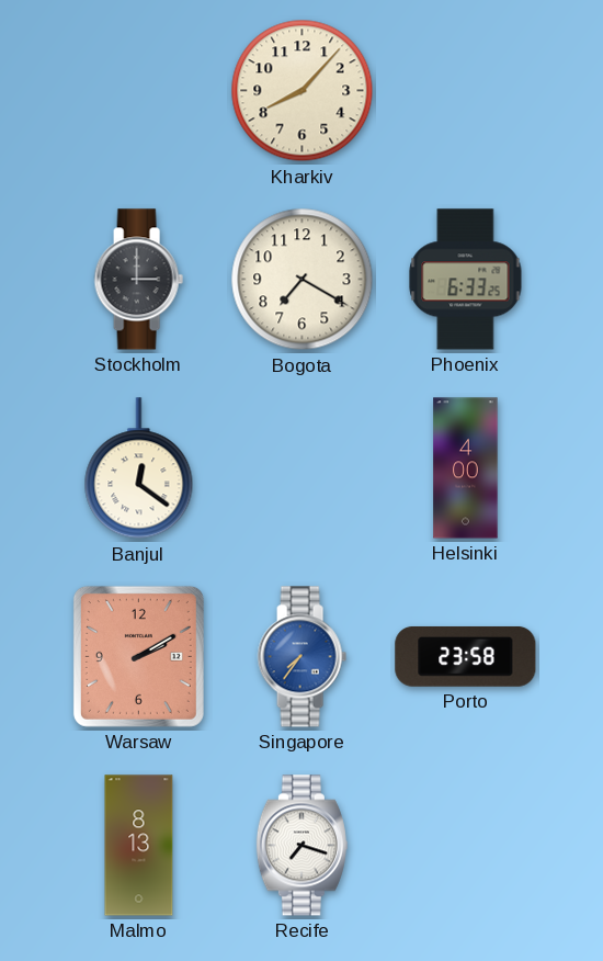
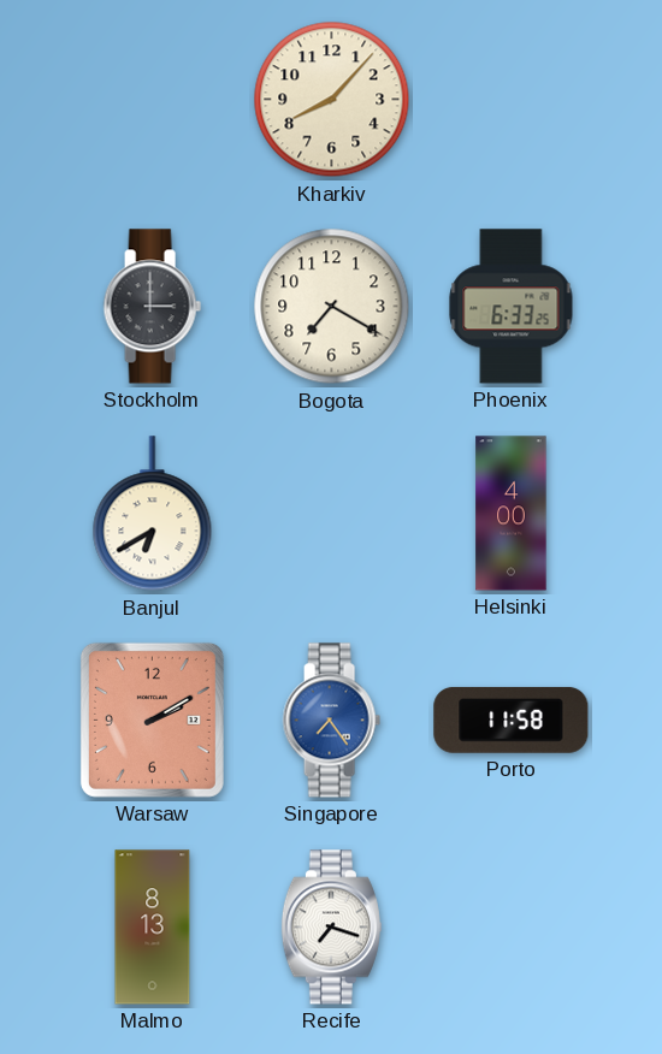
Banjul: 12:21 -> 6:40 (153, 514)
Singapore: 7:36 -> 7:24 (331, 721)
Porto: 23:58 -> 11:58 (512, 720)
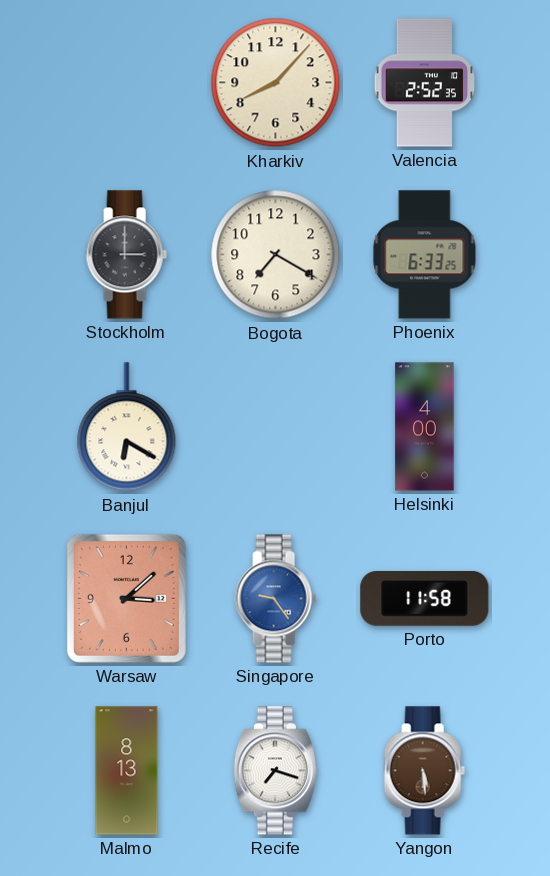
Valencia: none -> 2:52 (425, 83)
Banjul: 6:40 -> 6:20 (127, 427)
Warsaw: 2:10 -> 3:08 (126, 598)
Singapore: 7:24 -> 9:24 (275, 599)
Yangon: none -> 5:29 (424, 771)
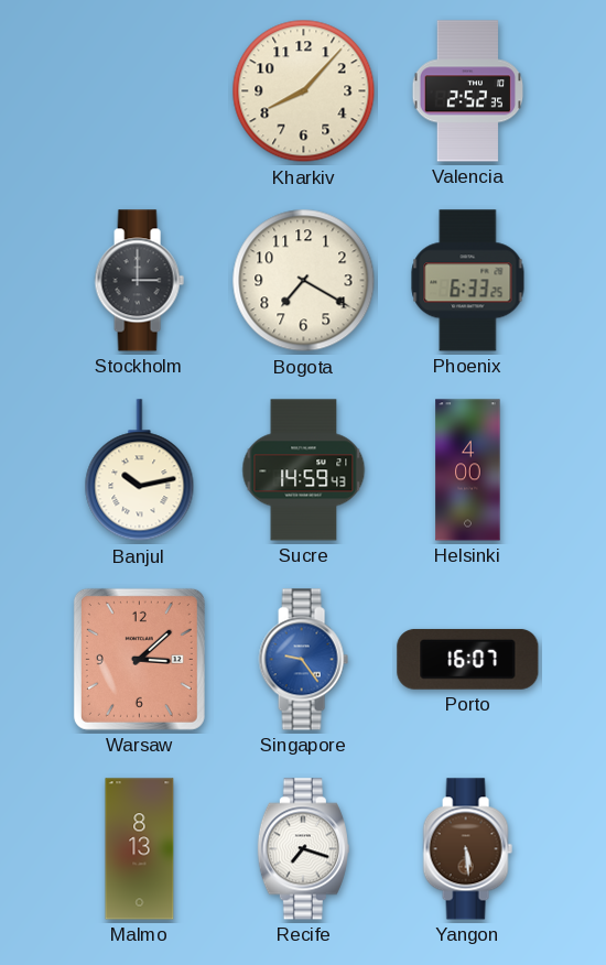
Banjul: 6:20 -> 10:13 (140, 470)
Sucre: none -> 14:59 (304, 470)
Porto: 11:58 -> 16:07 (468, 659)
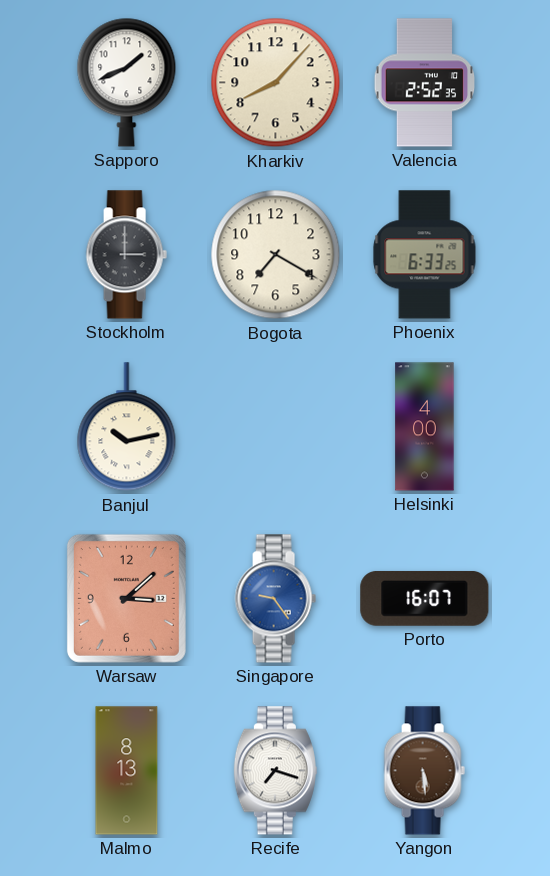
Sapporo: none -> 1:41 (127, 82)
Sucre: 14:59 -> none (304, 470)
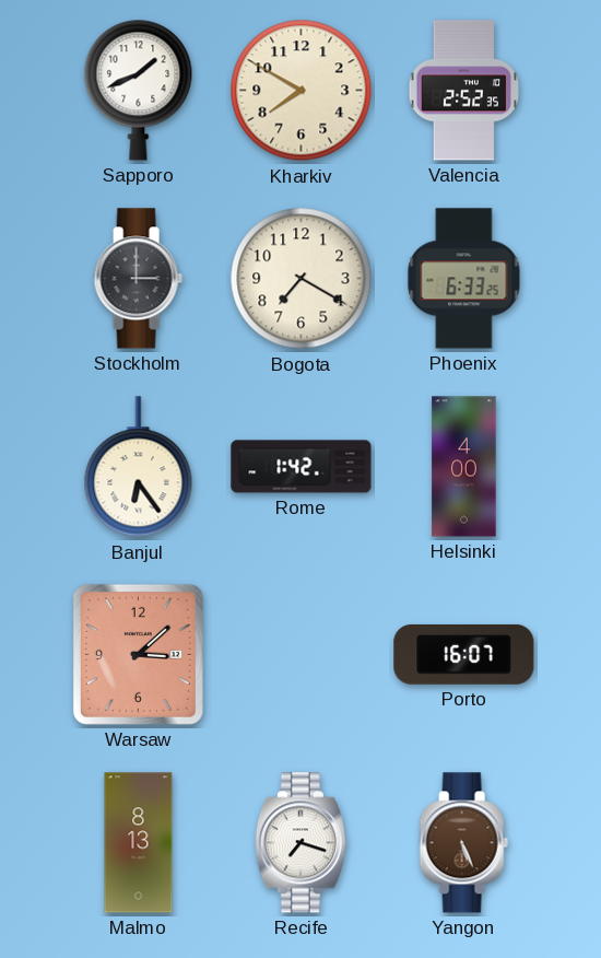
Kharkiv: 8:07 -> 7:50 (302, 91)
Banjul: 10:13 -> 6:24 (139, 467)
Rome: none -> 1:42 (302, 467)
Singapore: 9:24 -> none (275, 599)
Yangon: 5:29 -> 5:26 (463, 843)
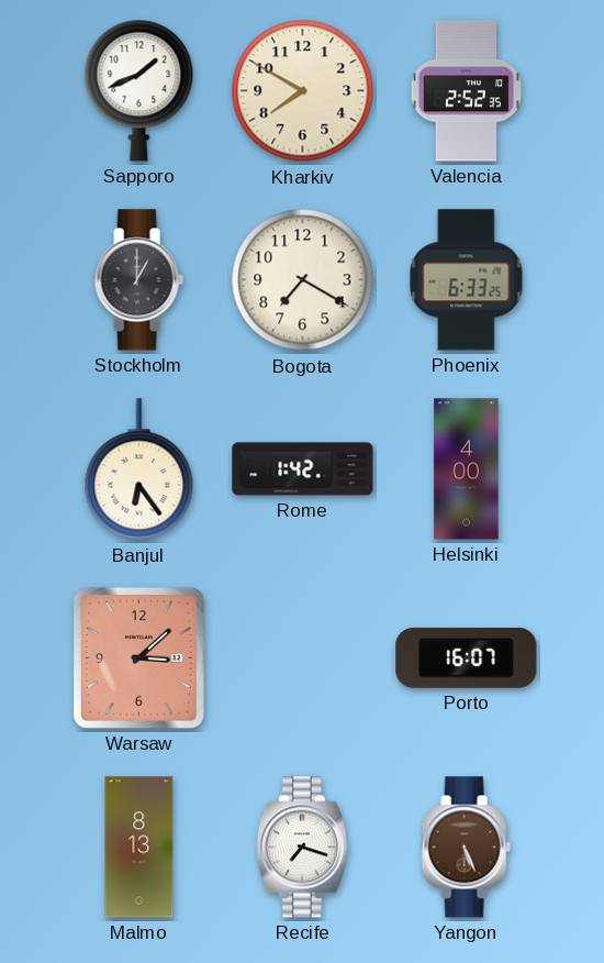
Stockholm: 3:00 -> 1:00 (138, 280)
